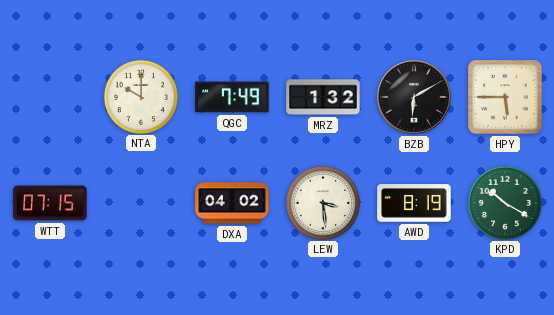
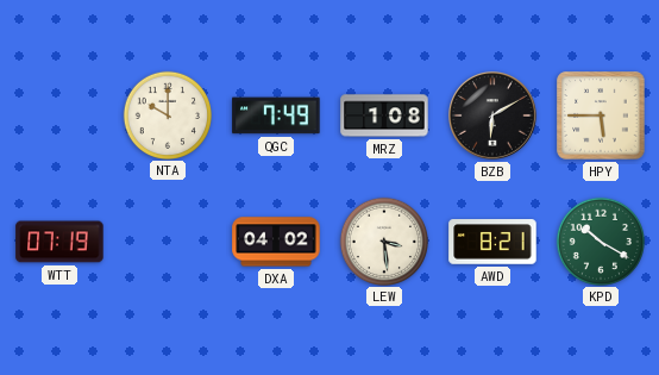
MRZ: 1:32 -> 1:08 (384, 115)
WTT: 07:15 -> 07:19 (59, 242)
AWD: 8:19 -> 8:21 (492, 242)
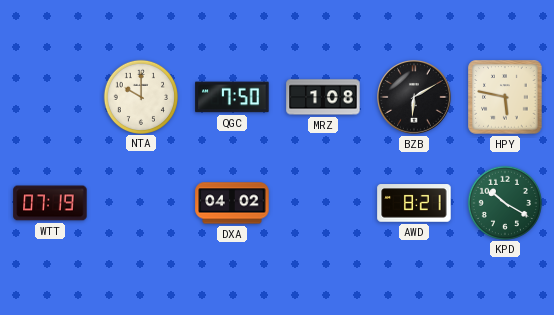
QGC: 7:49 -> 7:50 (232, 97)
HPY: 5:45 -> 5:47 (505, 97)
LEW: 3:29 -> none (383, 240)
